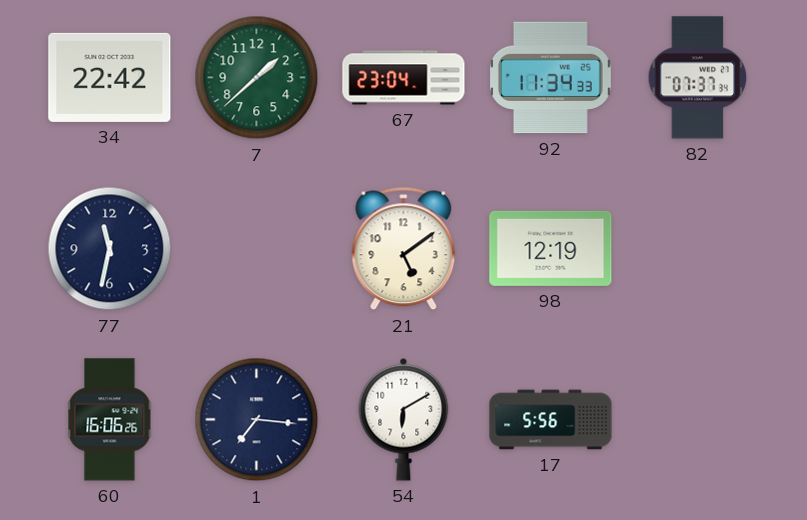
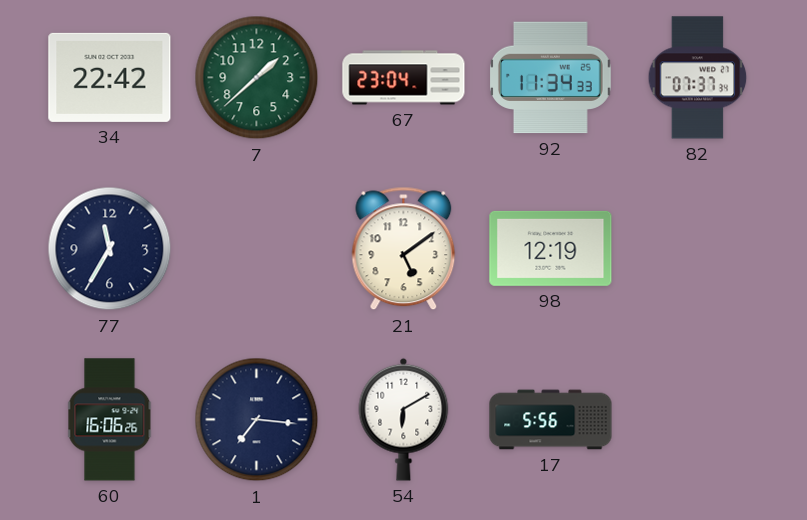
77: 11:32 -> 11:35 (110, 249)
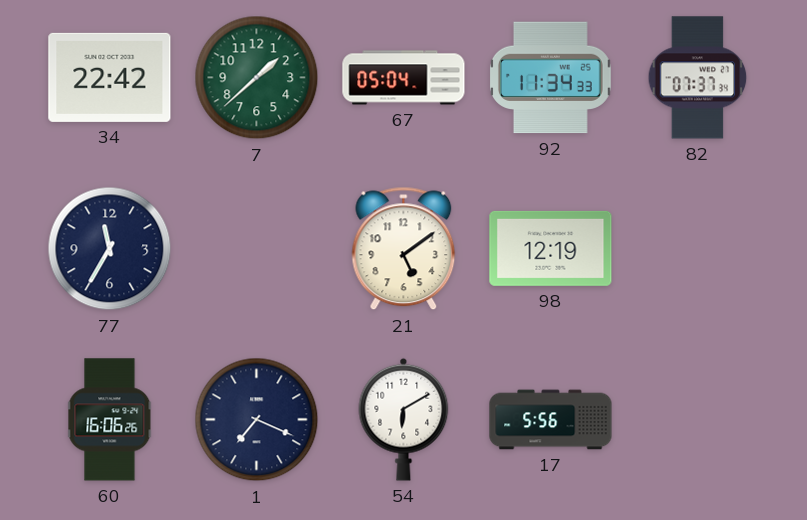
67: 23:04 -> 05:04 (404, 78)
1: 7:16 -> 7:19 (257, 420)
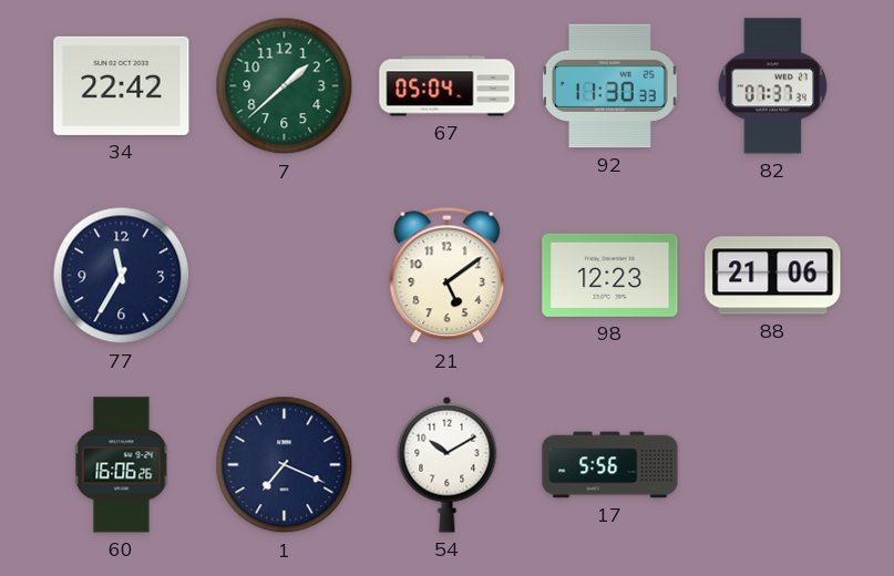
92: 11:34 -> 11:30 (610, 86)
98: 12:19 -> 12:23 (610, 275)
88: none -> 21:06 (773, 276)
54: 6:10 -> 10:10 (448, 464)
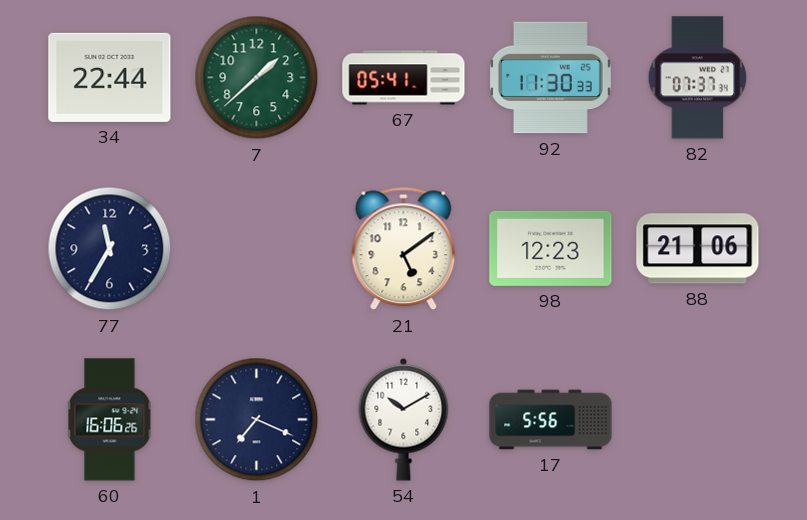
34: 22:42 -> 22:44 (110, 77)
67: 05:04 -> 05:41 (404, 78)
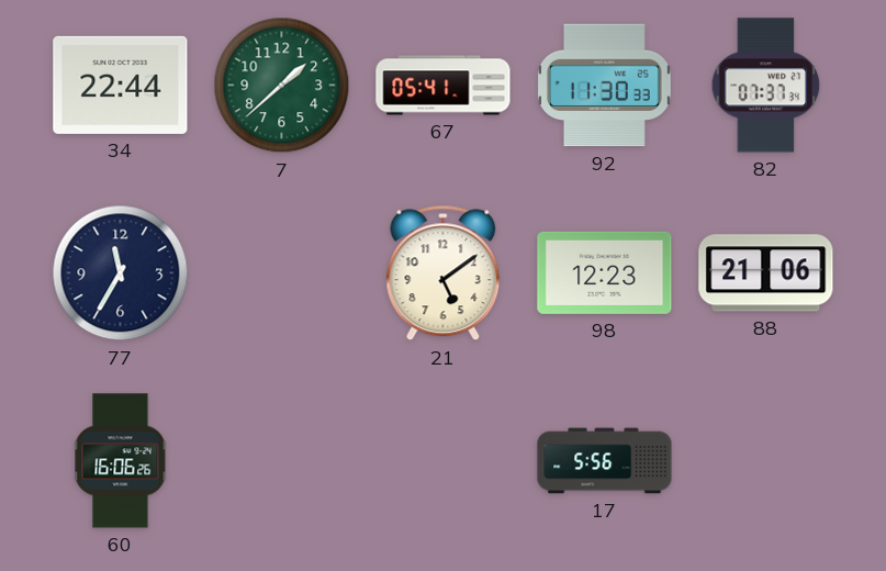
1: 7:19 -> none (257, 420)
54: 10:10 -> none (404, 419)
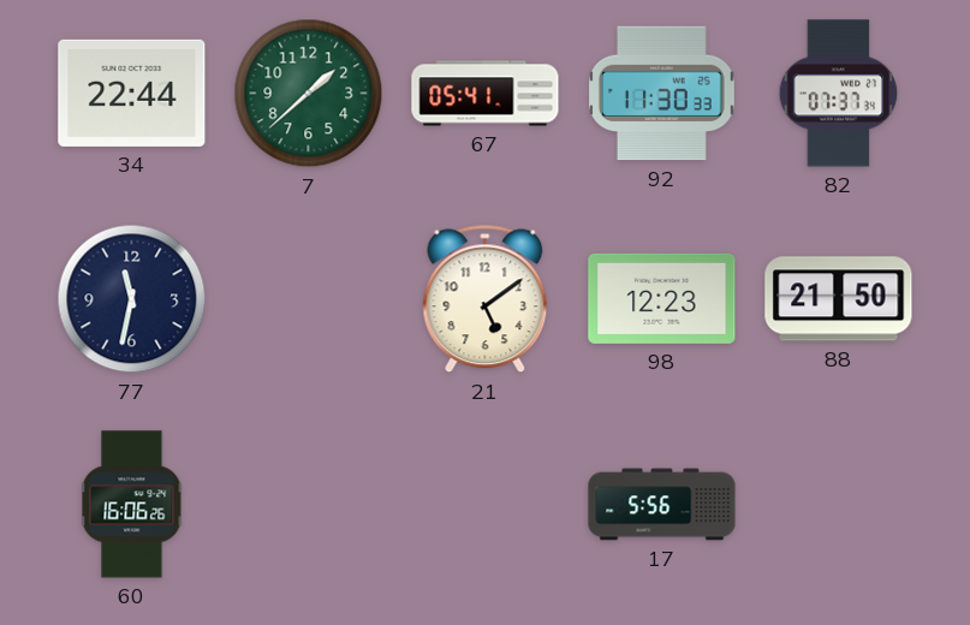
77: 11:35 -> 11:32 (132, 299)
88: 21:06 -> 21:50 (839, 299)
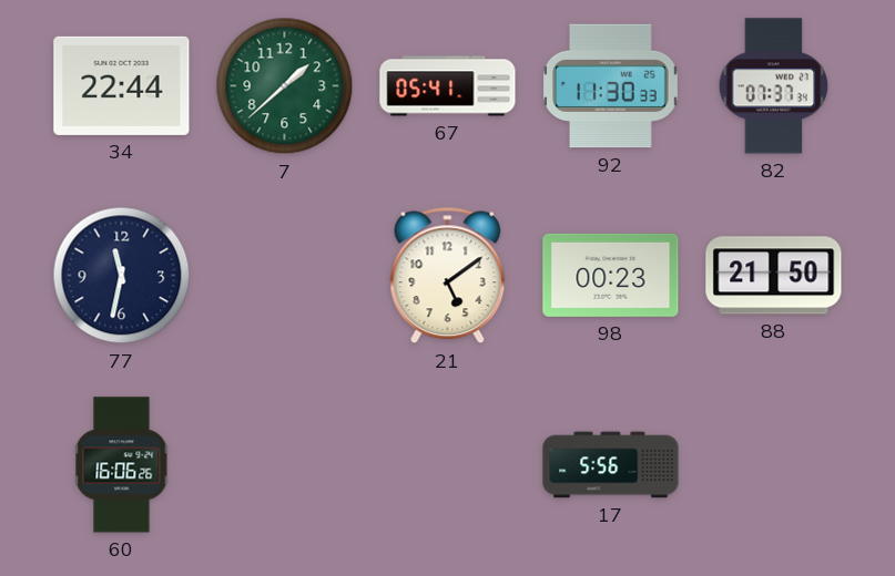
98: 12:23 -> 00:23 (611, 275)
